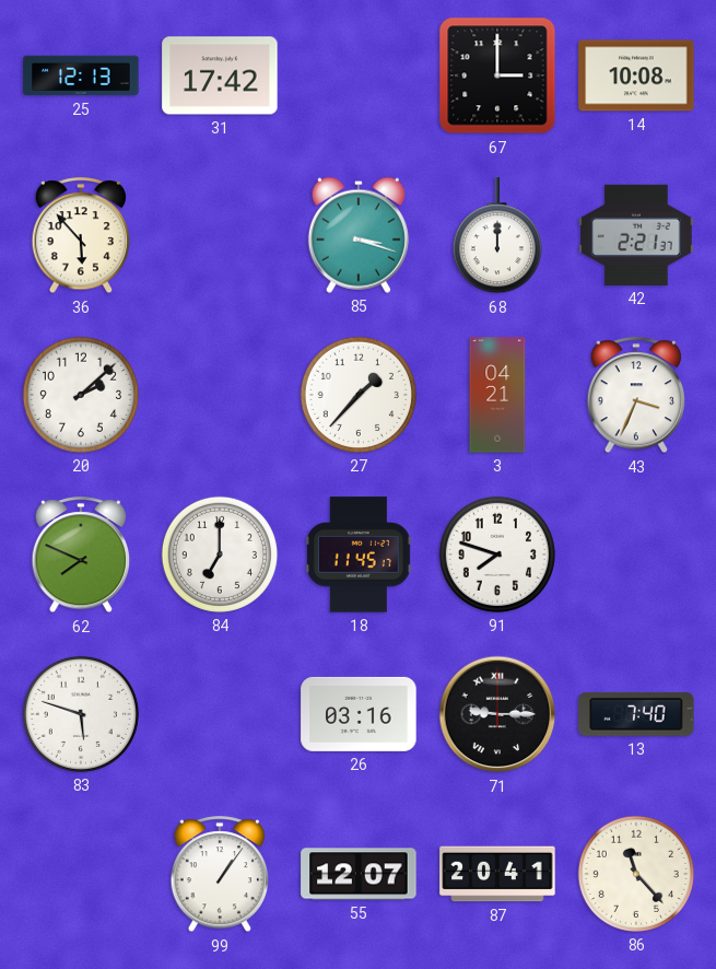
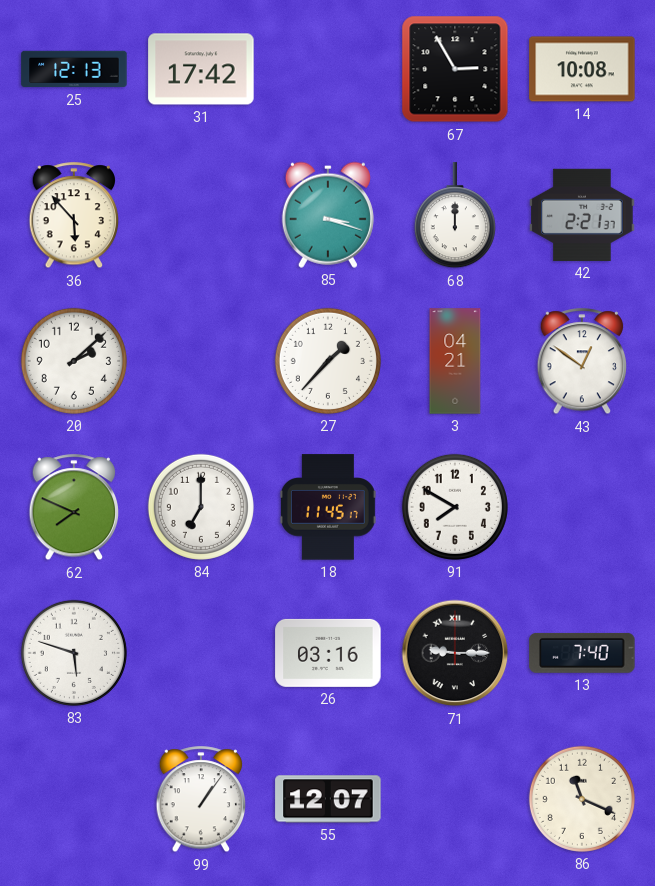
67: 3:00 -> 2:55 (455, 69)
43: 3:34 -> 12:51 (582, 362)
91: 7:48 -> 7:50 (455, 507)
87: 20:41 -> none (497, 874)
86: 11:23 -> 11:19 (582, 799)
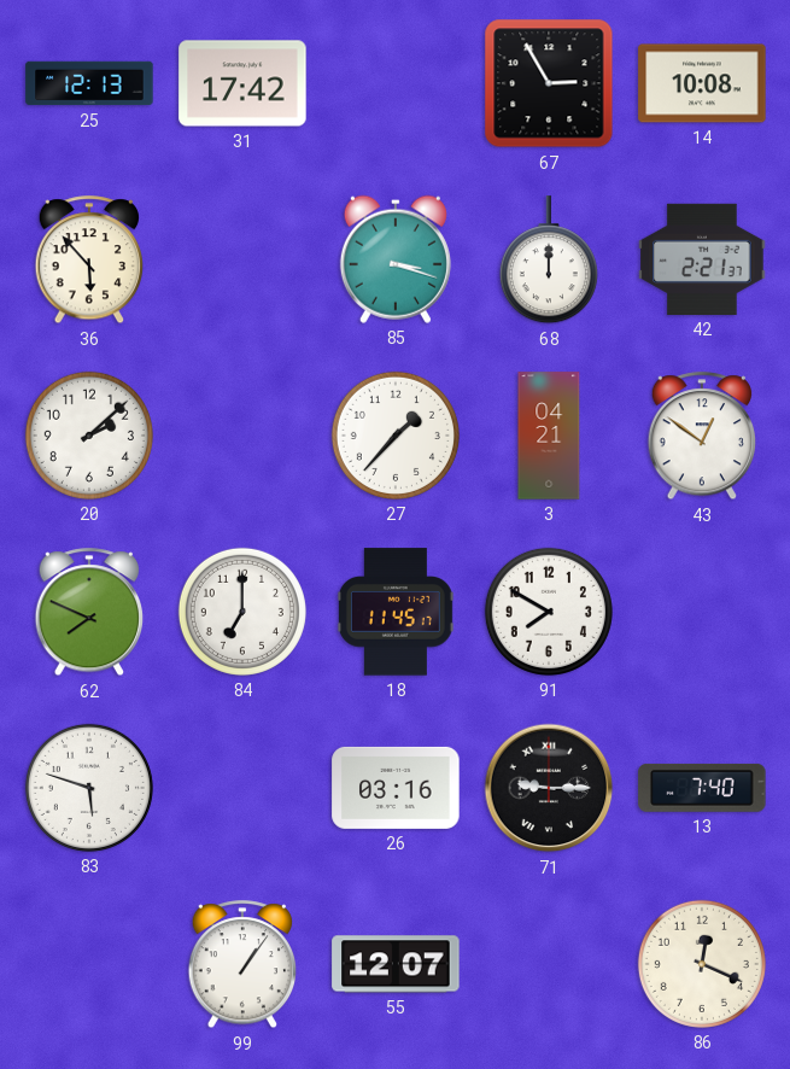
86: 11:19 -> 12:19 (702, 964)
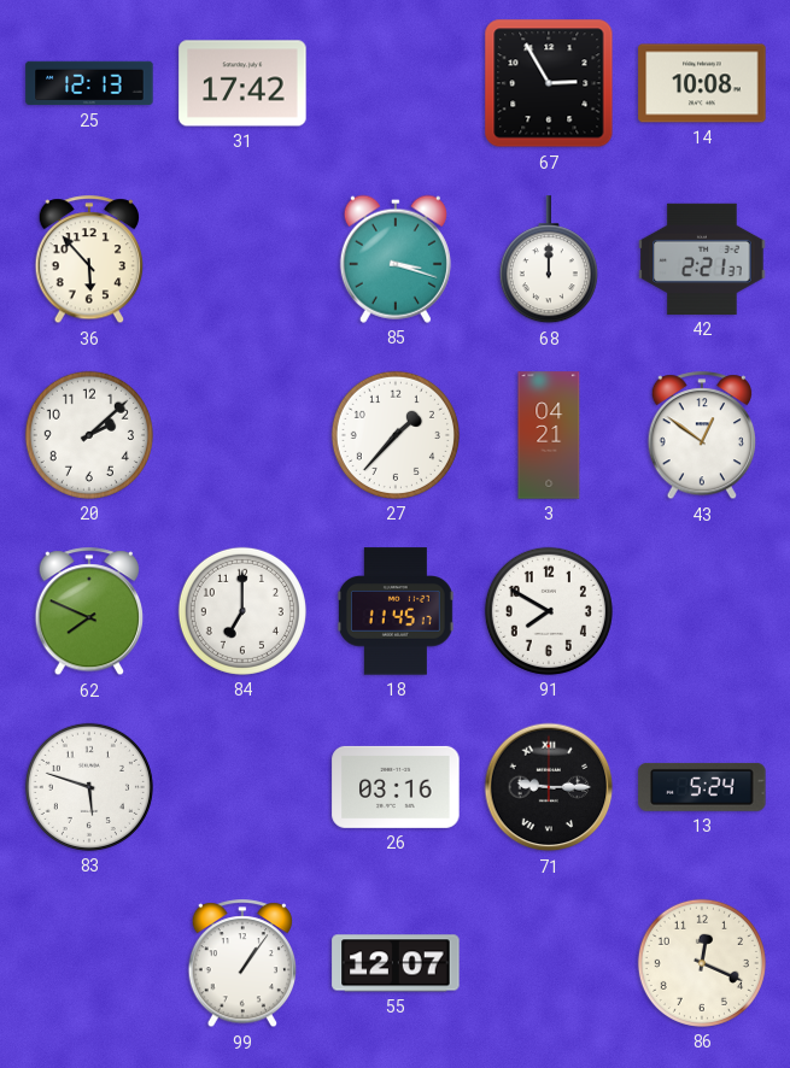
13: 7:40 -> 5:24 (702, 787)
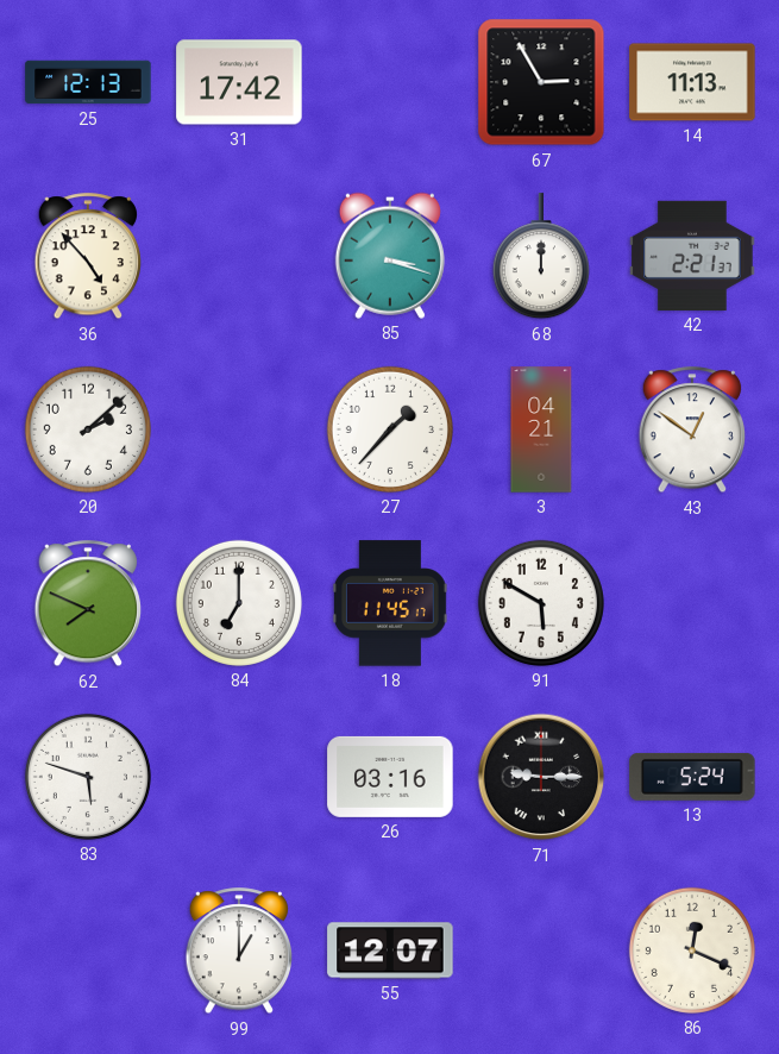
14: 10:08 -> 11:13 (692, 82)
36: 5:53 -> 4:53 (88, 257)
91: 7:50 -> 5:50 (541, 603)
99: 1:06 -> 1:00 (239, 952)
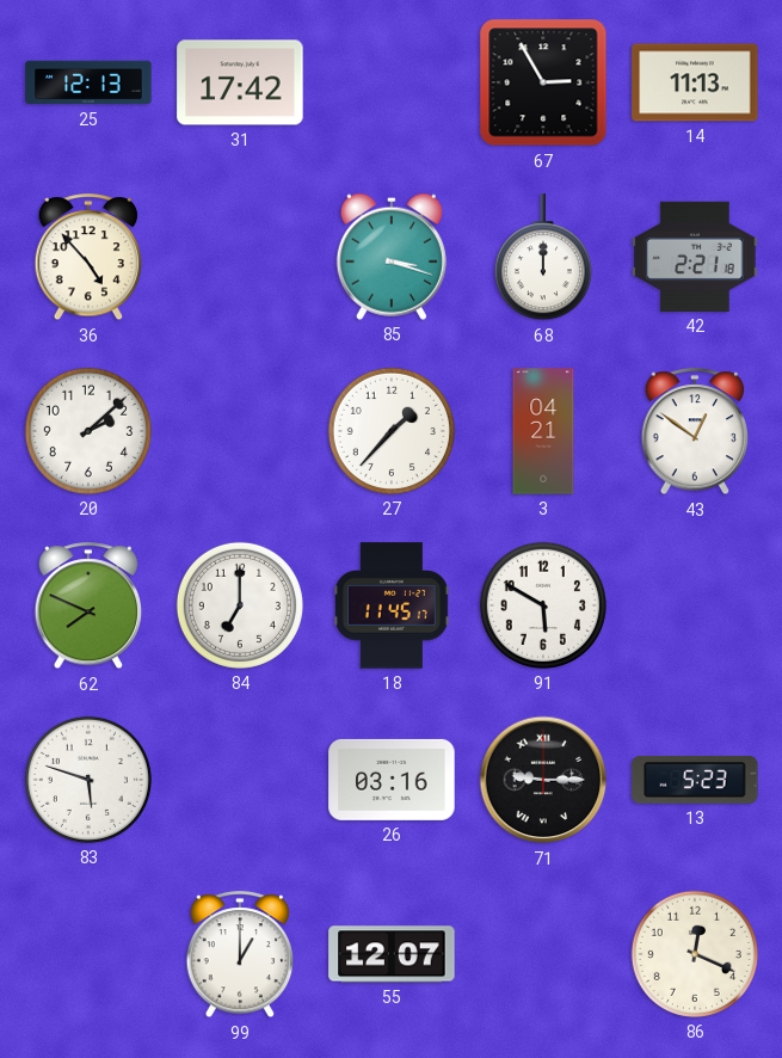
42: 2:21:37 -> 2:21:18 (695, 257)
13: 5:24 -> 5:23 (695, 780)
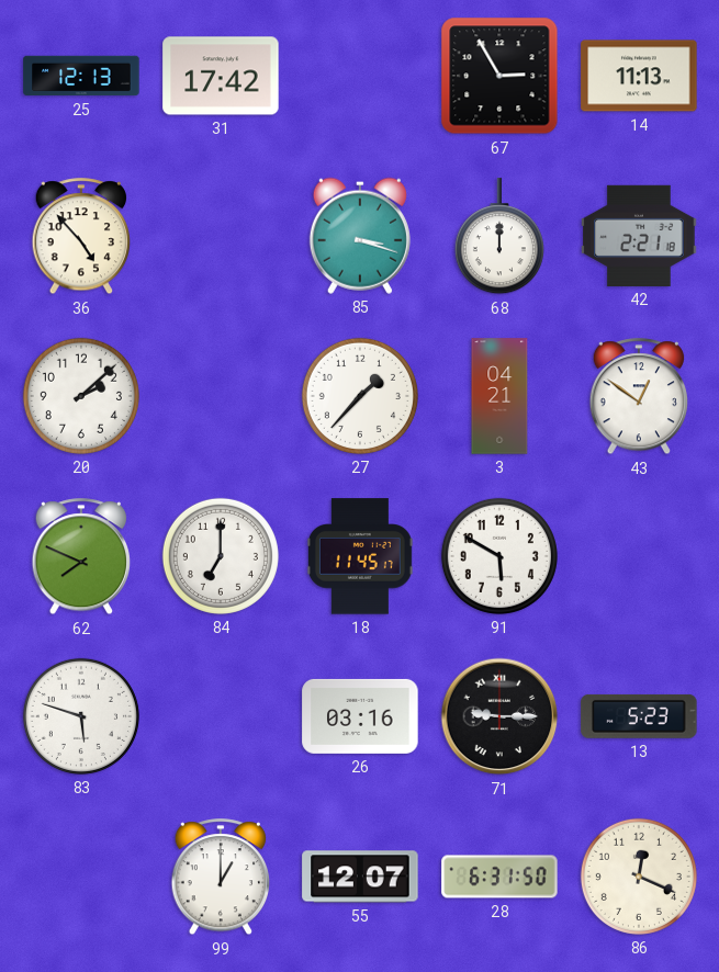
28: none -> 6:31 (499, 877)
